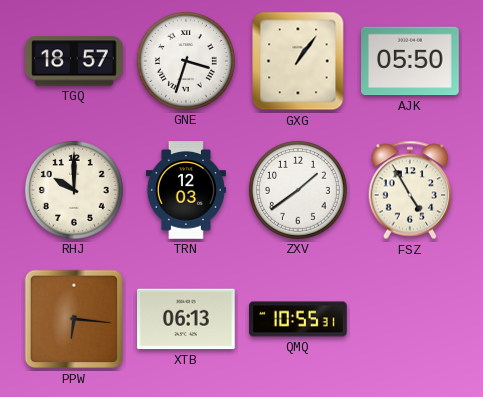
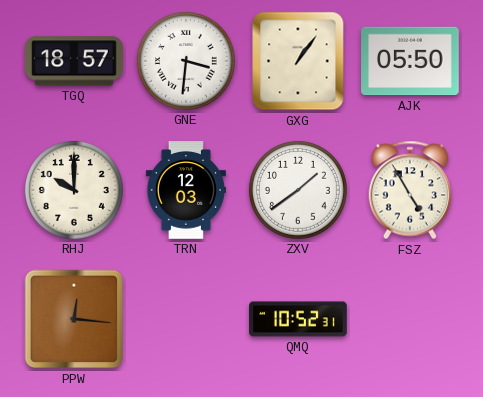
GNE: 3:33 -> 3:31 (186, 61)
PPW: 6:16 -> 12:16 (74, 319)
XTB: 06:13 -> none (187, 319)
QMQ: 10:55 -> 10:52 (298, 319)
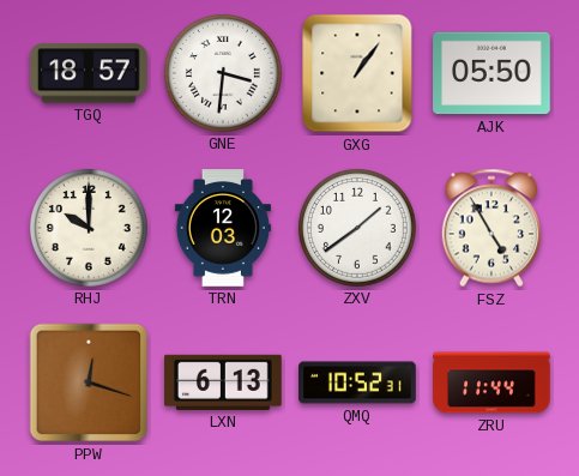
PPW: 12:16 -> 12:18 (89, 382)
LXN: none -> 6:13 (224, 382)
ZRU: none -> 11:44 (491, 382)
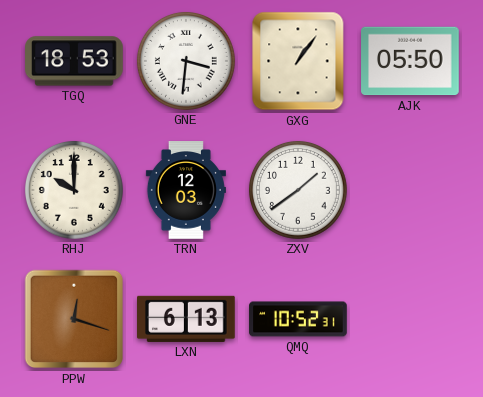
TGQ: 18:57 -> 18:53 (74, 61)
FSZ: 4:55 -> none (491, 228)
ZRU: 11:44 -> none (491, 382)
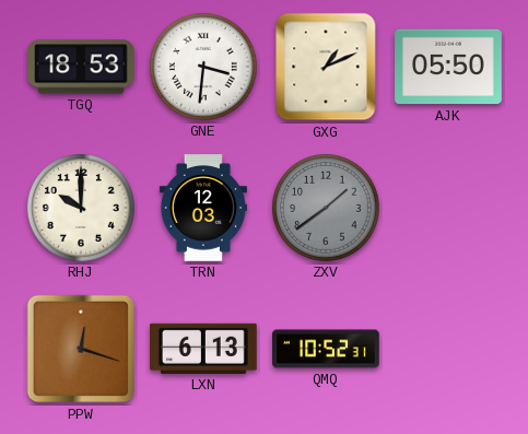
GXG: 1:06 -> 1:11 (326, 67)
ZXV dial: white -> grey (326, 208)
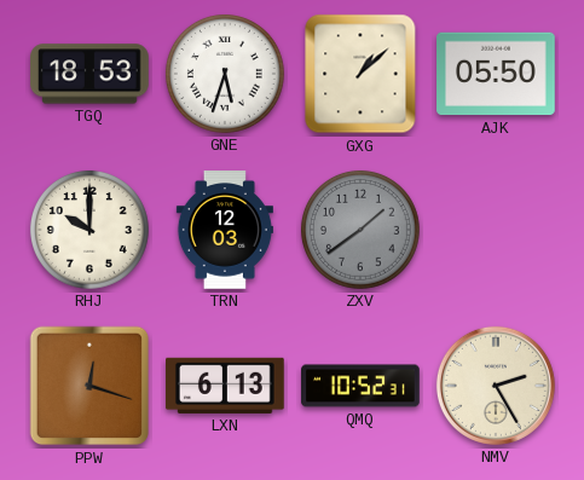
GNE: 3:31 -> 5:33 (225, 74)
GXG: 1:11 -> 1:08 (360, 74)
NMV: none -> 2:25 (496, 386)
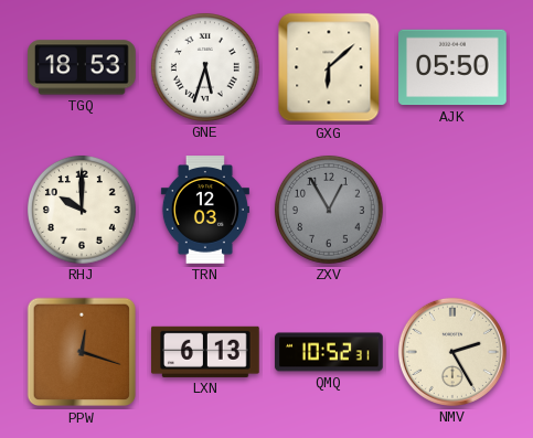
GXG: 1:08 -> 6:08 (329, 67)
ZXV: 1:39 -> 12:55 (329, 210)
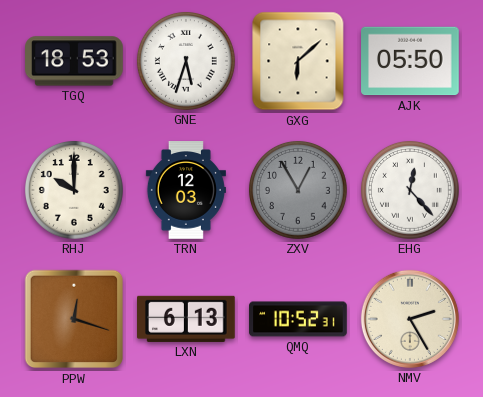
EHG: none -> 12:23 (410, 190)
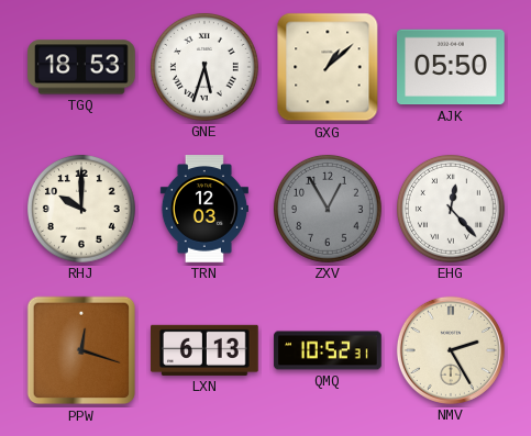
GXG: 6:08 -> 1:08 (328, 67)
